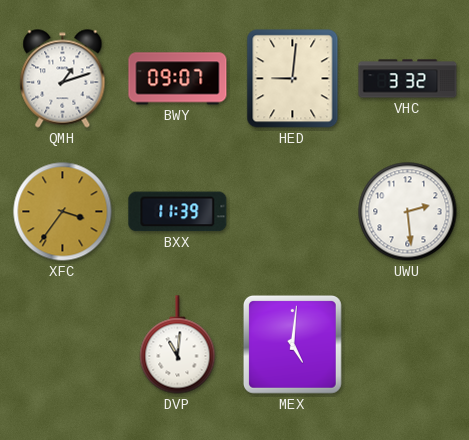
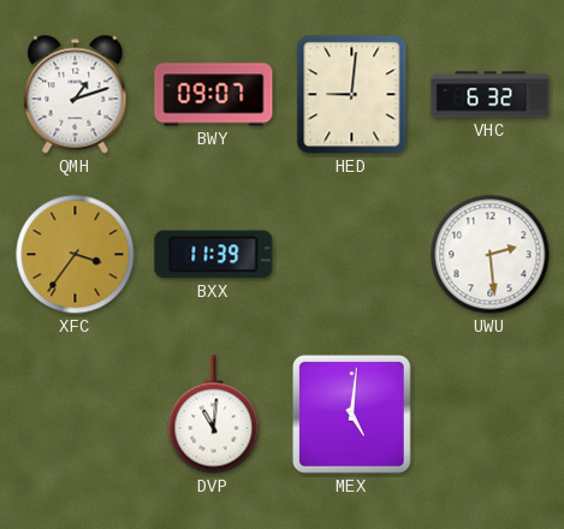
VHC: 3:32 -> 6:32 (491, 95)
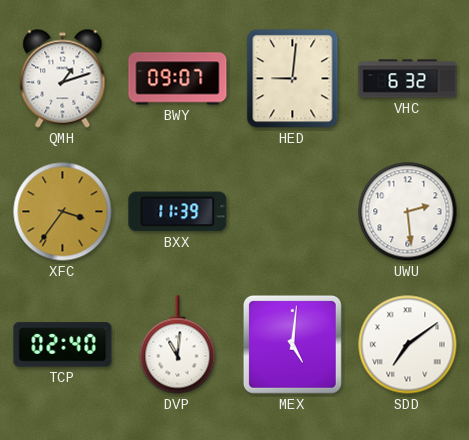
TCP: none -> 02:40 (63, 345)
SDD: none -> 7:09 (408, 345)
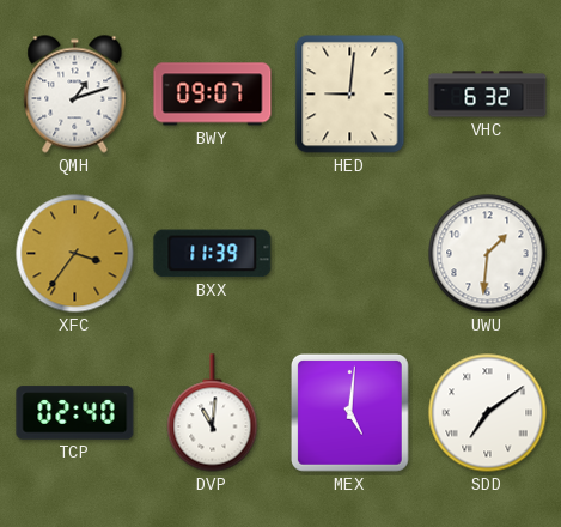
UWU: 2:29 -> 1:31 (488, 254)
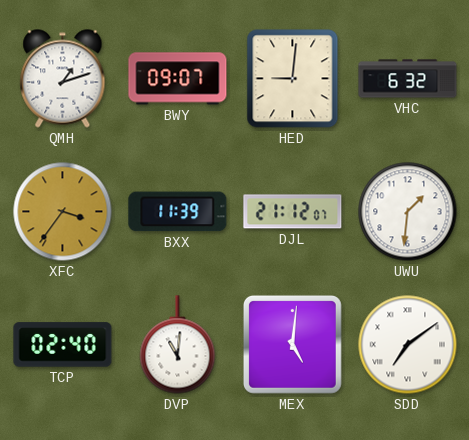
DJL: none -> 21:12 (293, 212)
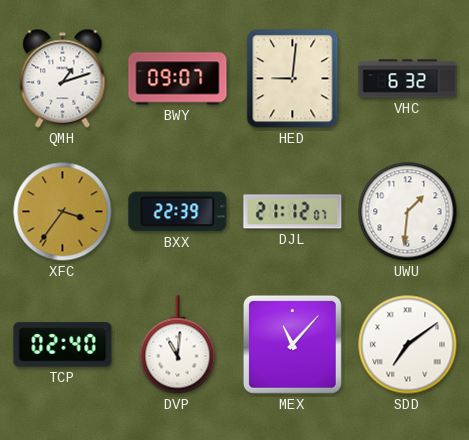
BXX: 11:39 -> 22:39 (178, 212)
MEX: 5:01 -> 11:07 (292, 344)
